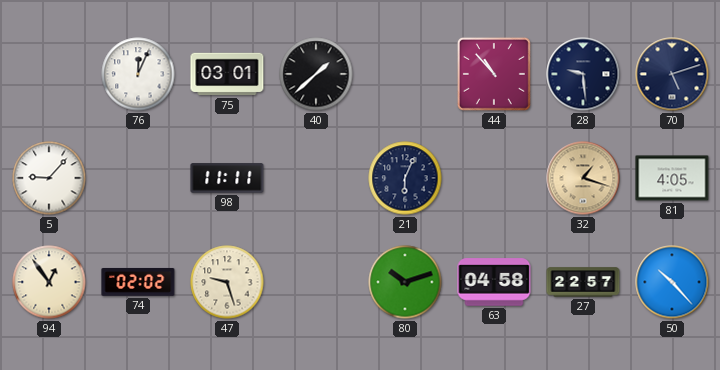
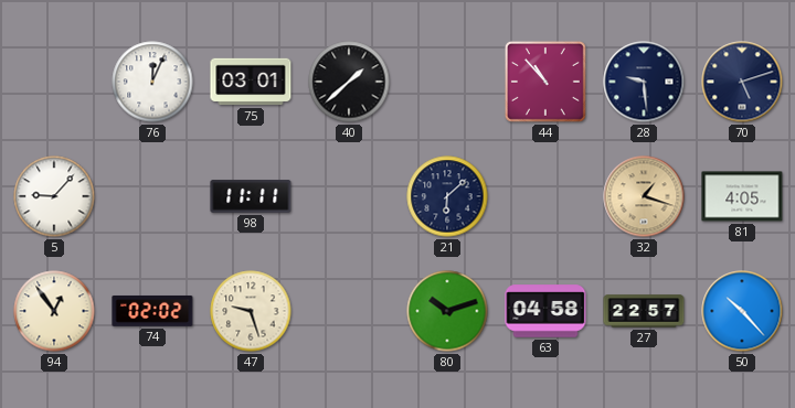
21: 6:04 -> 6:08 (447, 196)
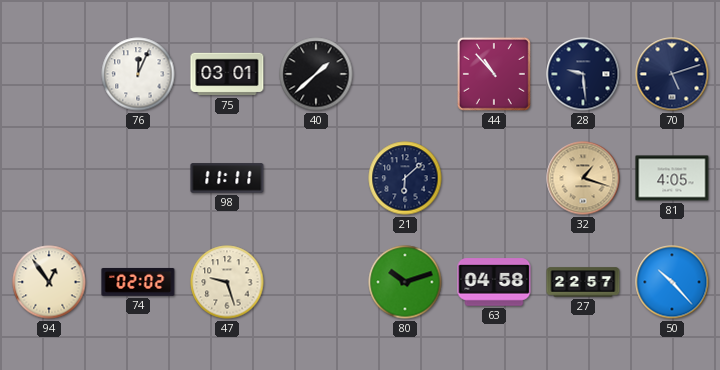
5: 9:07 -> none (54, 196)
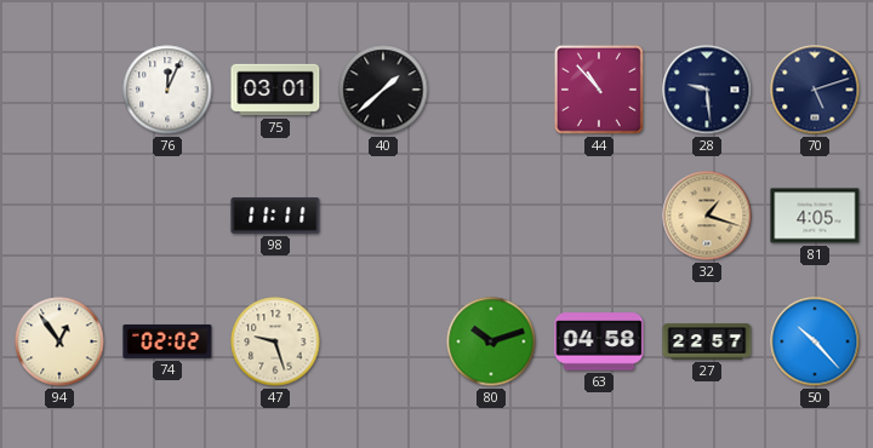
21: 6:08 -> none (405, 178)
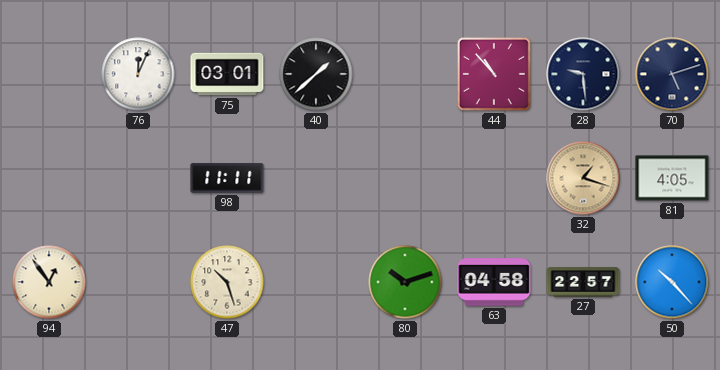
74: 02:02 -> none (167, 341)
47: 9:27 -> 10:27 (227, 282)
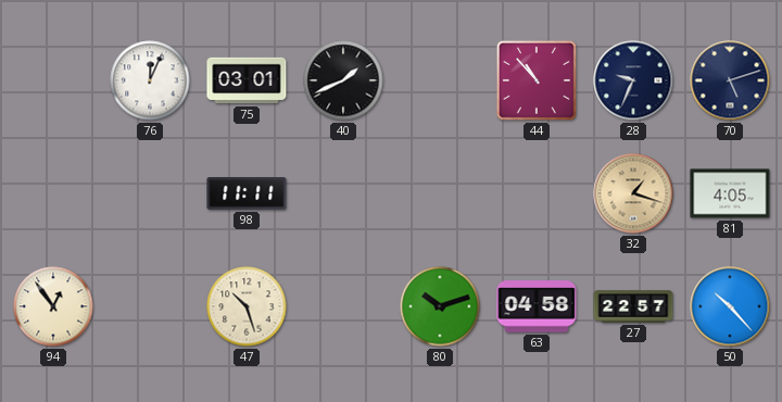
40: 1:38 -> 1:41 (343, 80)
28: 9:29 -> 9:34 (633, 80)
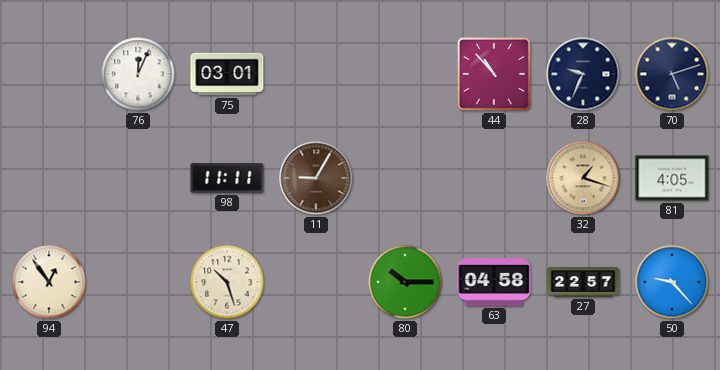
40: 1:41 -> none (343, 80)
11: none -> 9:05 (316, 178)
80: 10:12 -> 10:15 (405, 282)
50: 10:23 -> 9:23 (672, 282)
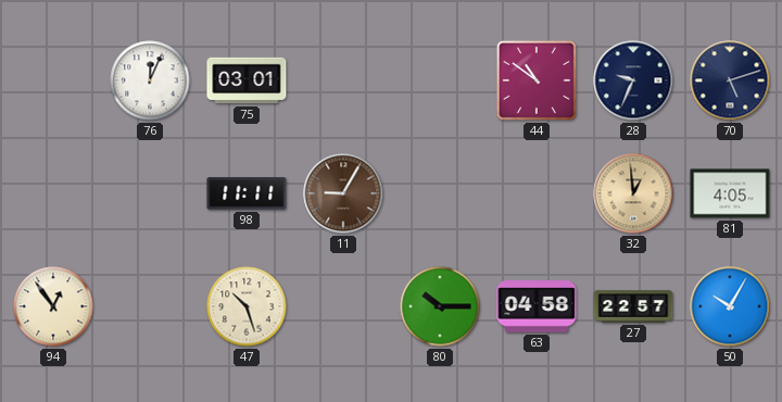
44: 10:53 -> 10:51 (537, 80)
32: 1:18 -> 12:59 (633, 193)
50: 9:23 -> 10:05 (730, 306)
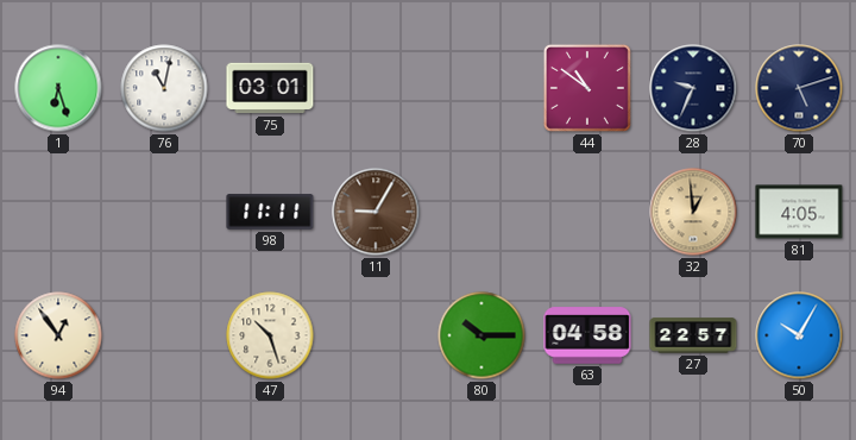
1: none -> 6:27 (58, 88)
76: 12:04 -> 11:02 (164, 88)
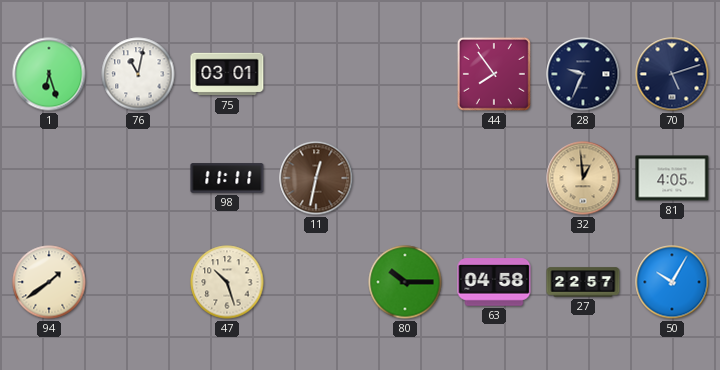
44: 10:51 -> 7:54 (494, 74)
11: 9:05 -> 12:32 (316, 178)
94: 12:54 -> 1:39 (49, 282)
